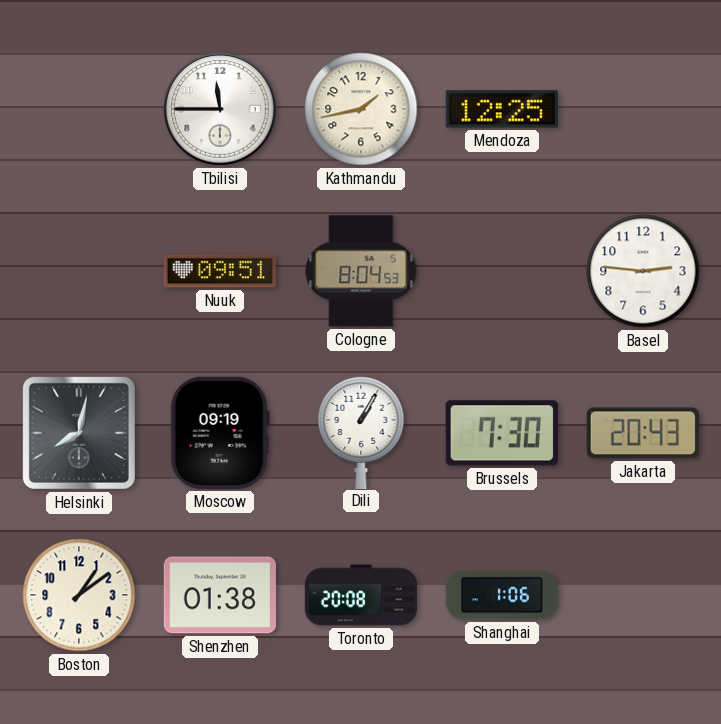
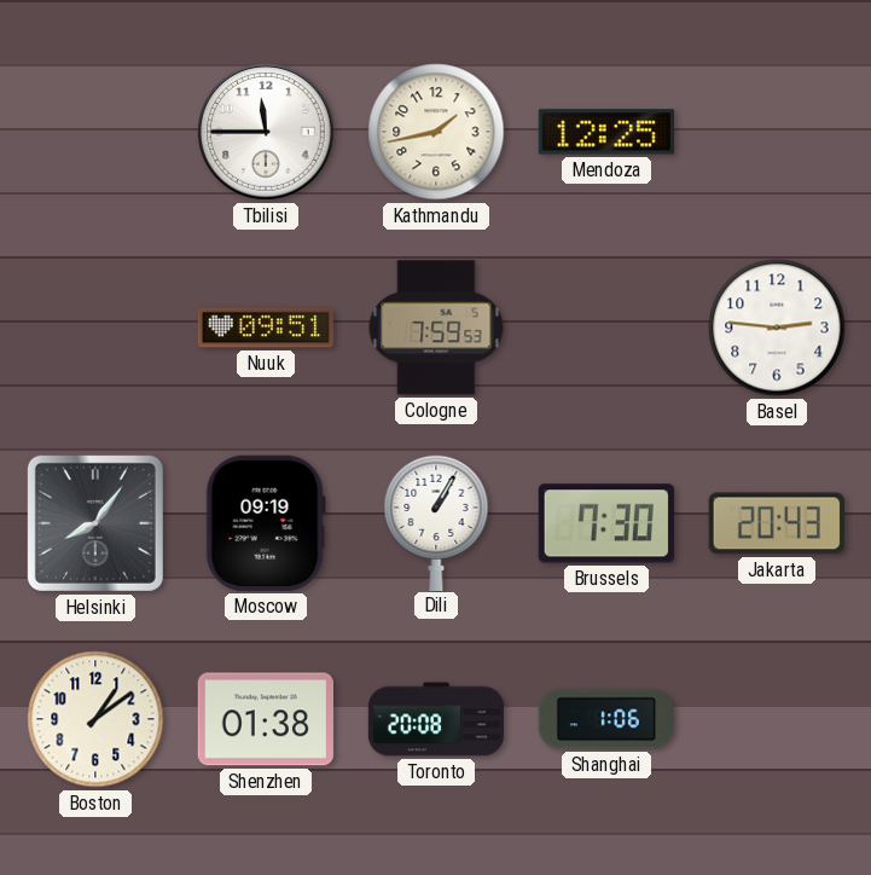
Cologne: 8:04 -> 7:59 (436, 328)
Helsinki: 8:02 -> 8:06 (95, 523)
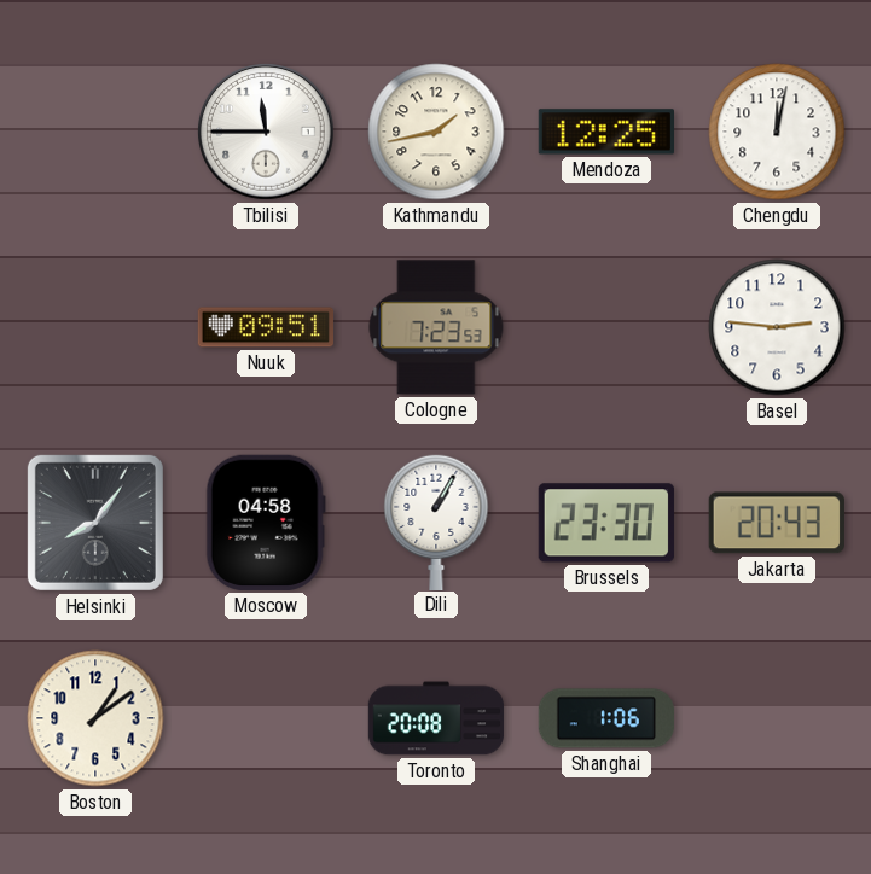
Chengdu: none -> 12:02 (777, 132)
Cologne: 7:59 -> 7:23 (436, 327)
Moscow: 09:19 -> 04:58 (266, 523)
Brussels: 7:30 -> 23:30 (606, 523)
Shenzhen: 01:38 -> none (266, 719)
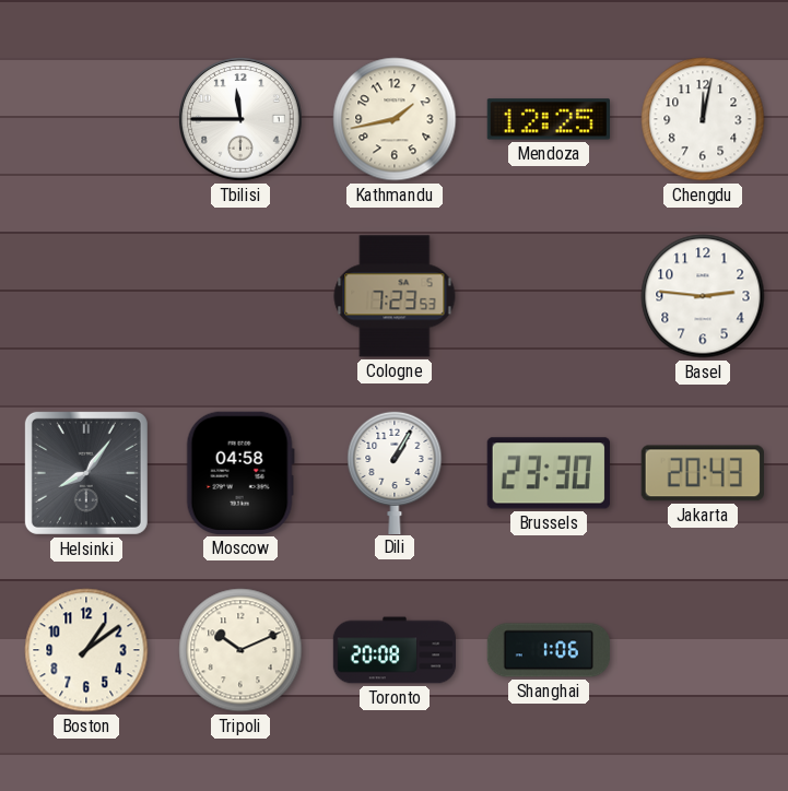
Nuuk: 09:51 -> none (266, 327)
Tripoli: none -> 10:11 (240, 650)
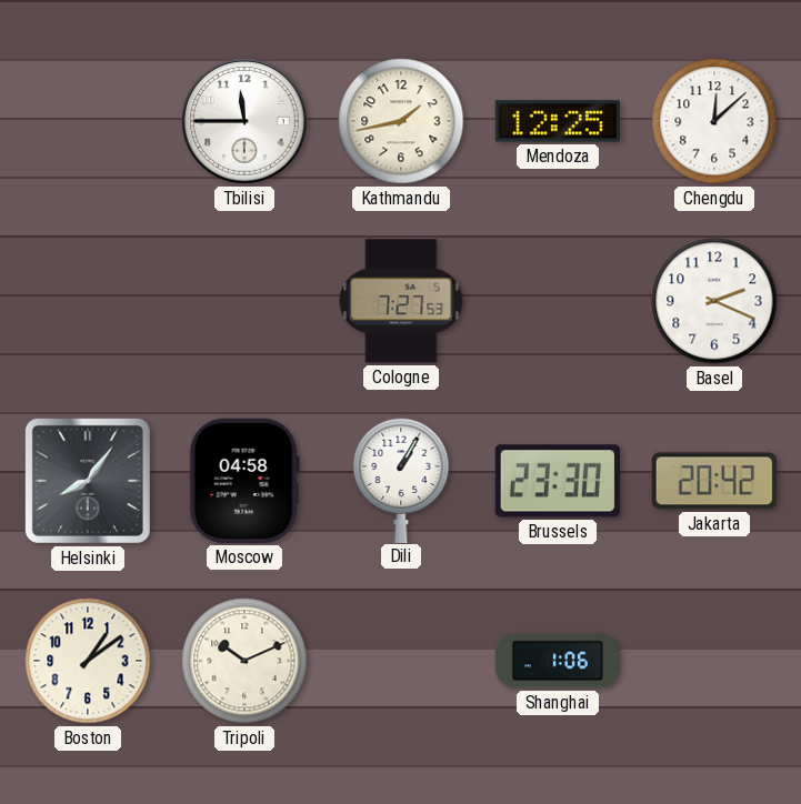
Chengdu: 12:02 -> 12:08 (714, 121)
Cologne: 7:23 -> 7:27 (401, 301)
Basel: 2:46 -> 2:19 (714, 301)
Jakarta: 20:43 -> 20:42 (714, 481)
Toronto: 20:08 -> none (395, 650)
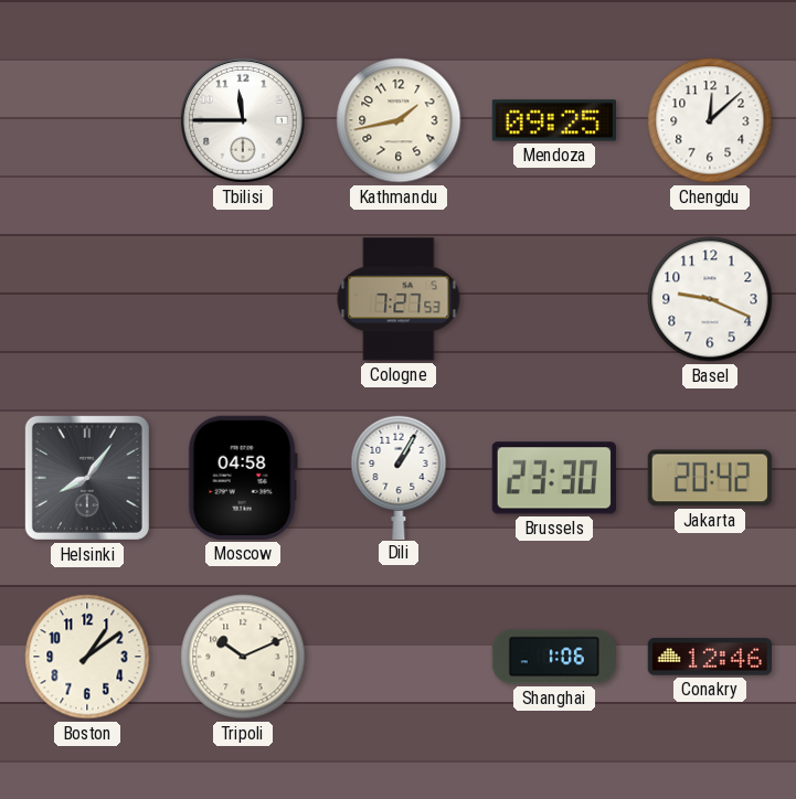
Mendoza: 12:25 -> 09:25 (553, 120)
Basel: 2:19 -> 9:19 (710, 299)
Conakry: none -> 12:46 (709, 657)
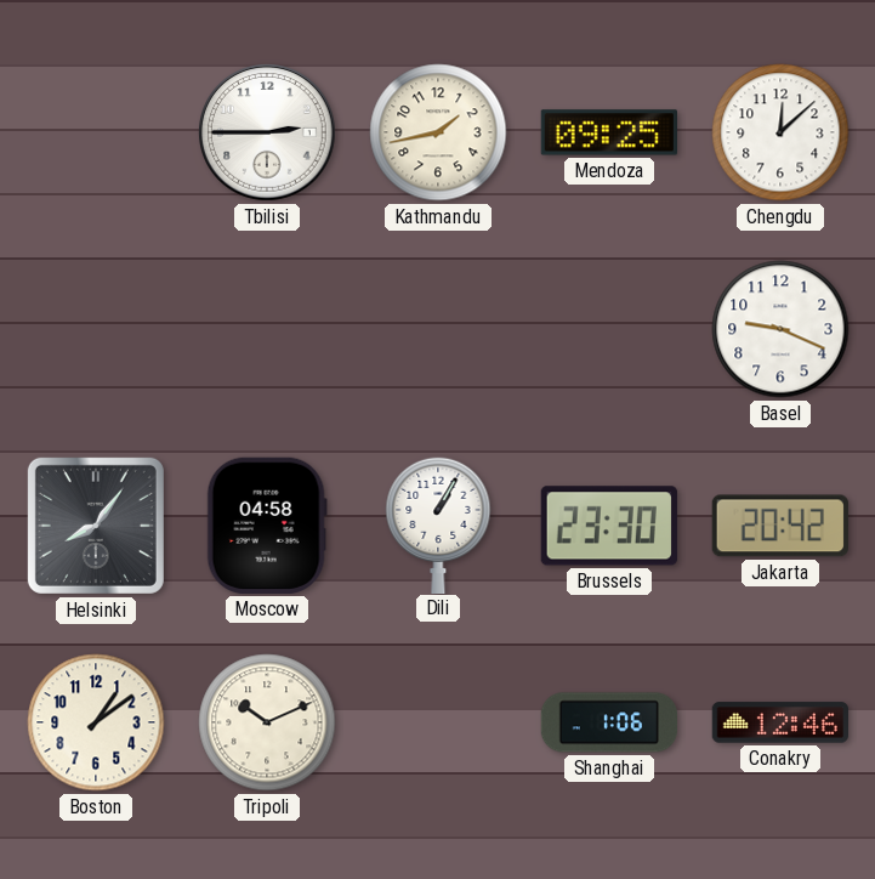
Tbilisi: 11:45 -> 2:45 (268, 134)
Cologne: 7:27 -> none (399, 299)
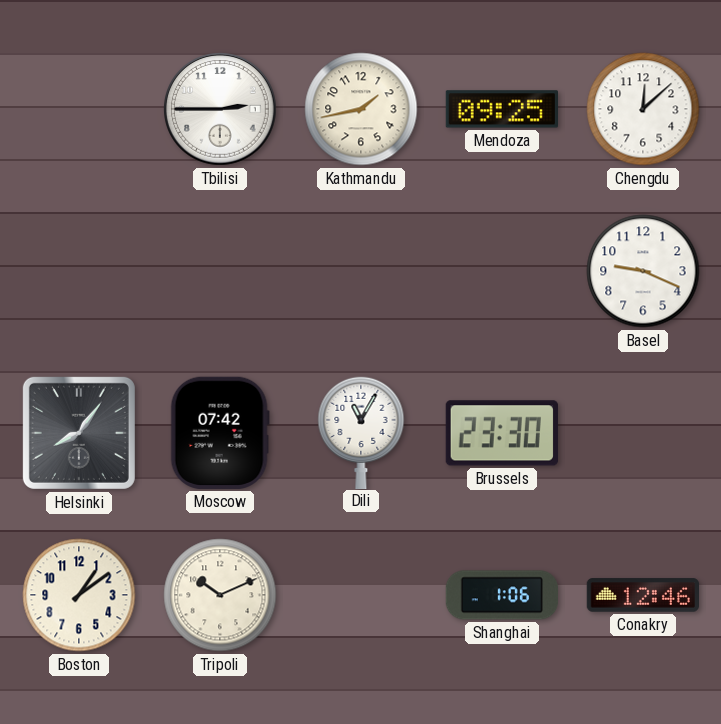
Moscow: 04:58 -> 07:42 (220, 433)
Dili: 1:05 -> 11:05 (361, 432)
Jakarta: 20:42 -> none (780, 526)
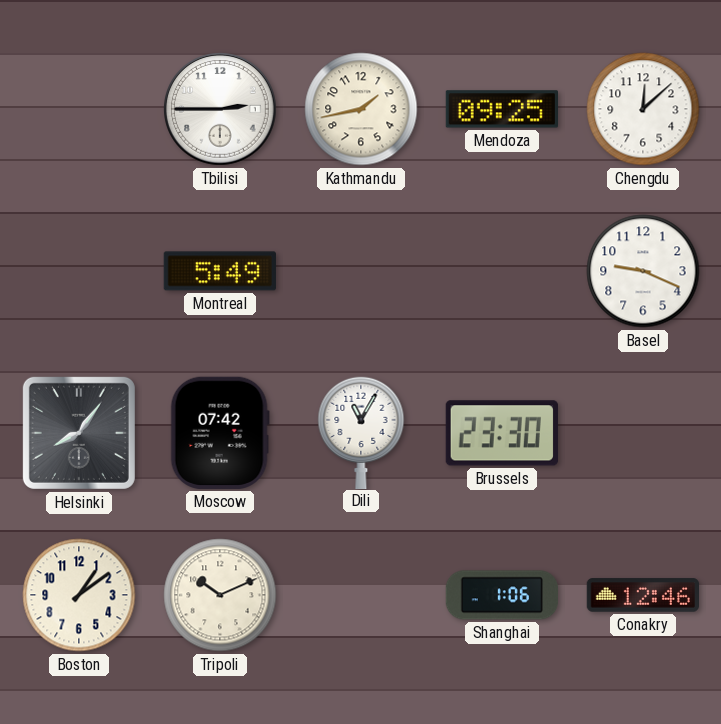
Montreal: none -> 5:49 (220, 271)
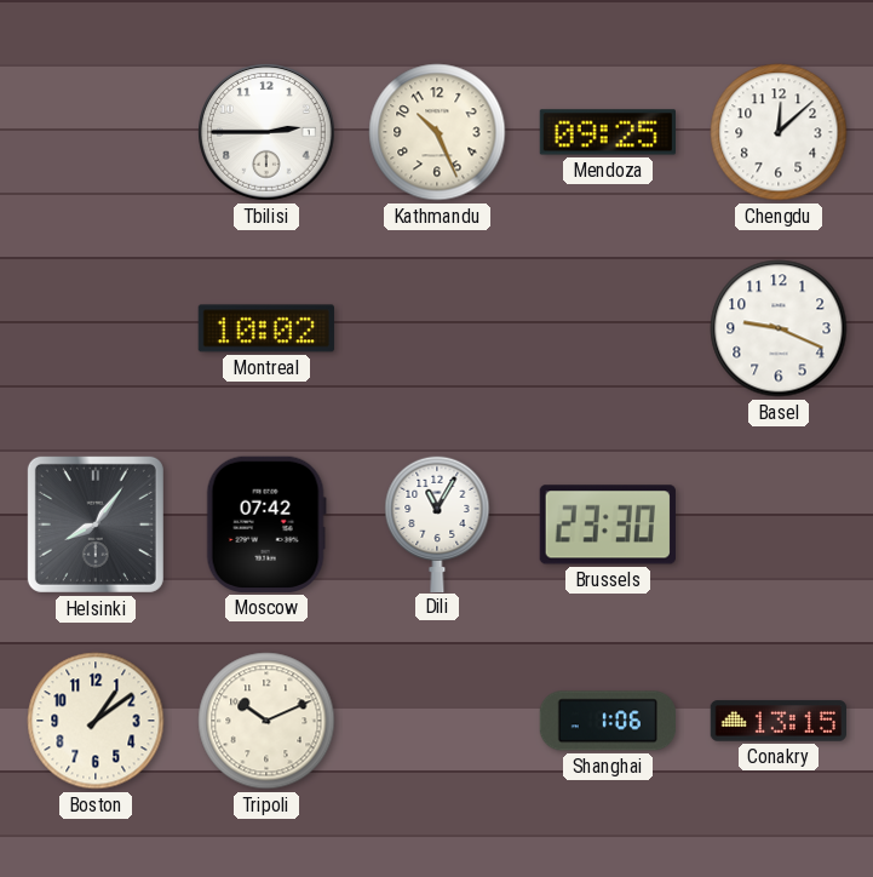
Kathmandu: 1:43 -> 10:26 (437, 132)
Montreal: 5:49 -> 10:02 (266, 328)
Conakry: 12:46 -> 13:15 (777, 721)
